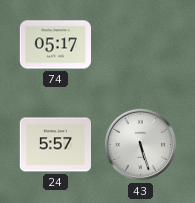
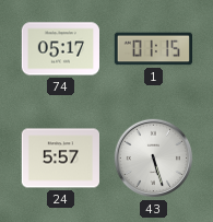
1: none -> 01:15 (153, 49)
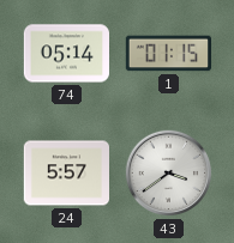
74: 05:17 -> 05:14 (67, 54)
43: 5:27 -> 3:39 (169, 174)
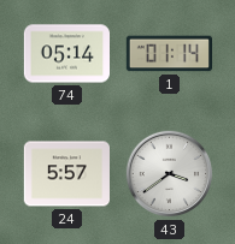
1: 01:15 -> 01:14 (169, 54)
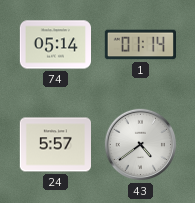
43: 3:39 -> 4:39 (141, 145)
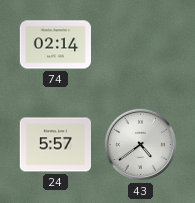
74: 05:14 -> 02:14 (56, 45)
1: 01:14 -> none (140, 45)
